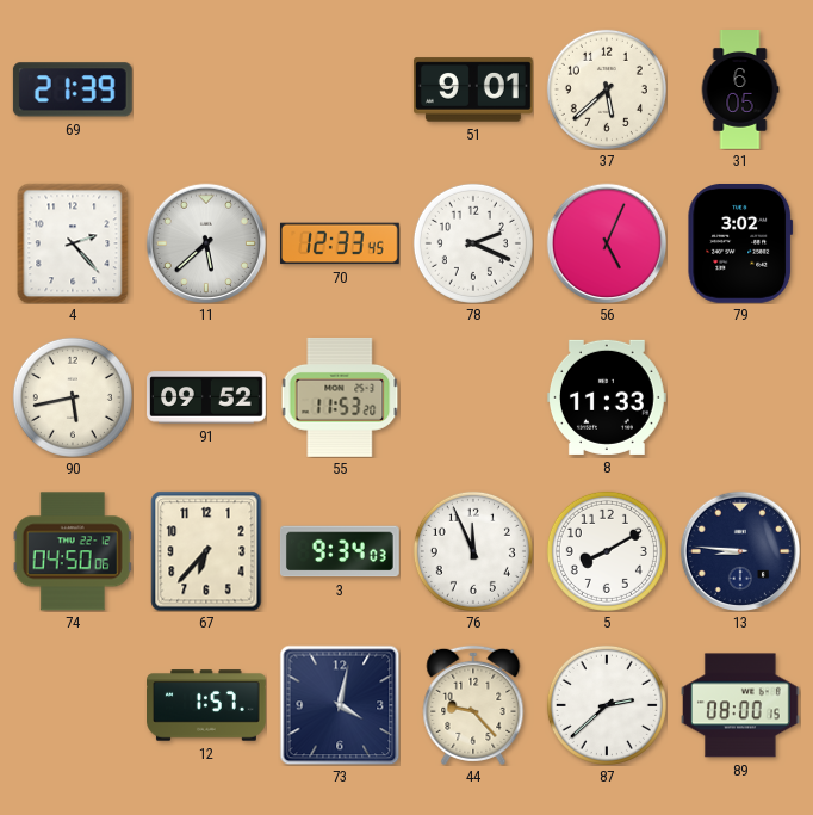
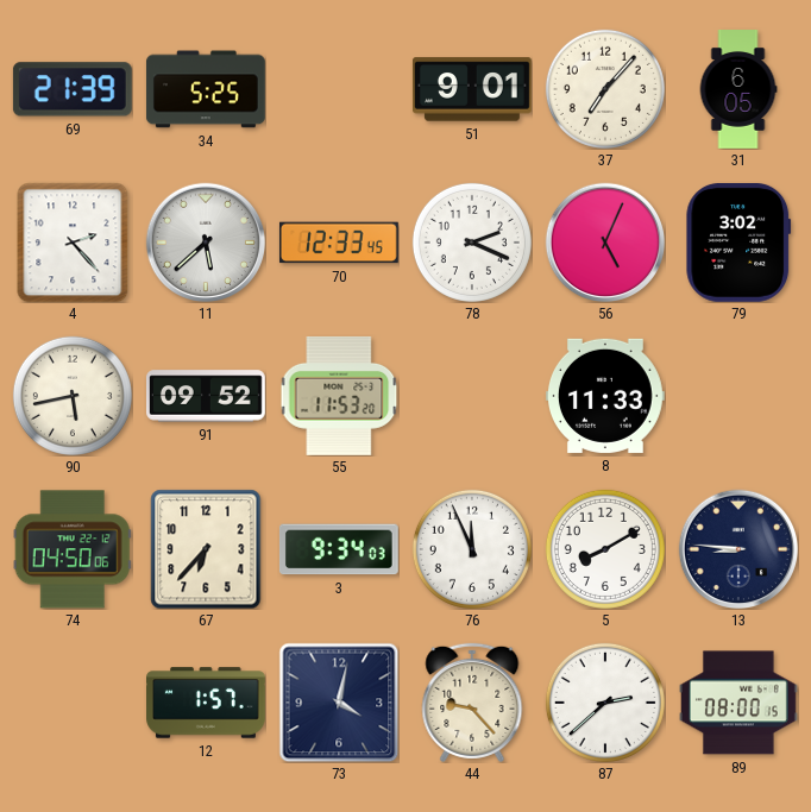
34: none -> 5:25 (206, 89)
37: 5:38 -> 7:07 (605, 89)
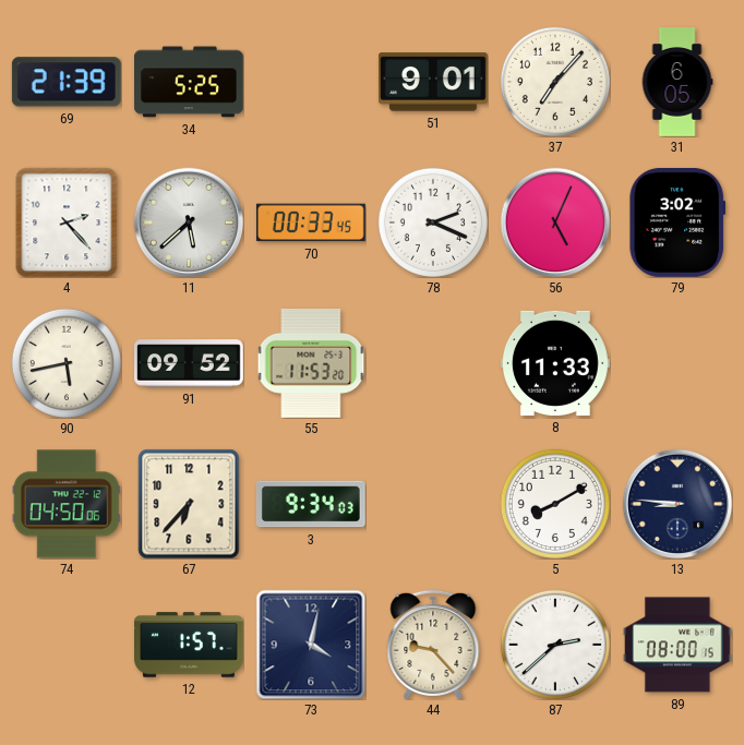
70: 12:33 -> 00:33 (311, 223)
76: 11:56 -> none (472, 549)
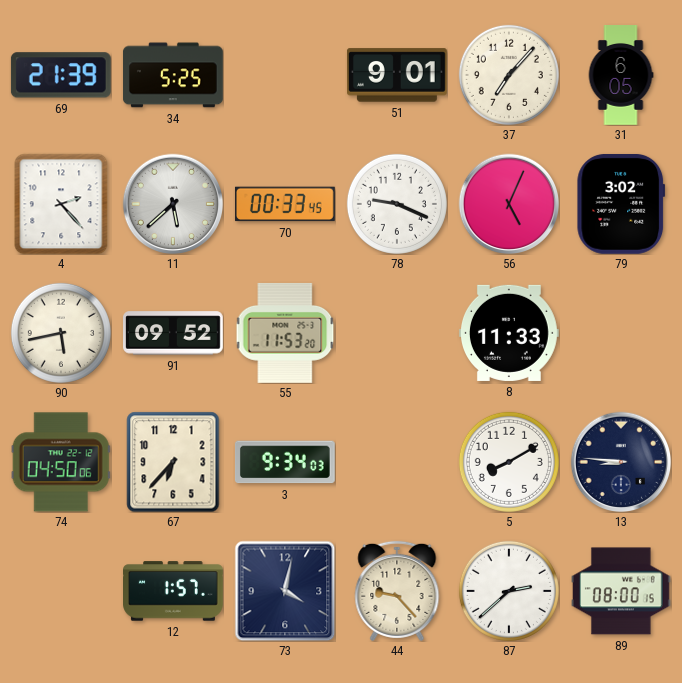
78: 2:19 -> 9:19 (397, 204)
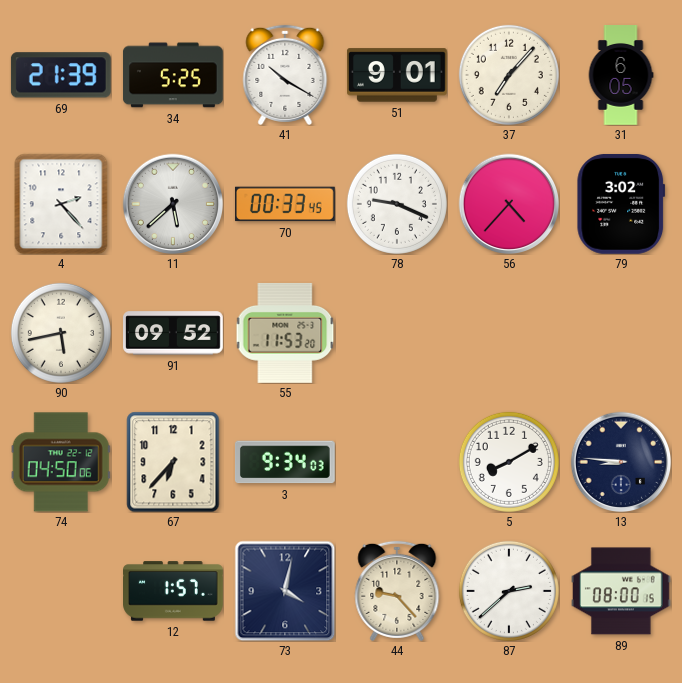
41: none -> 10:20 (285, 75)
56: 5:04 -> 4:37 (509, 204)
8: 11:33 -> none (509, 333)
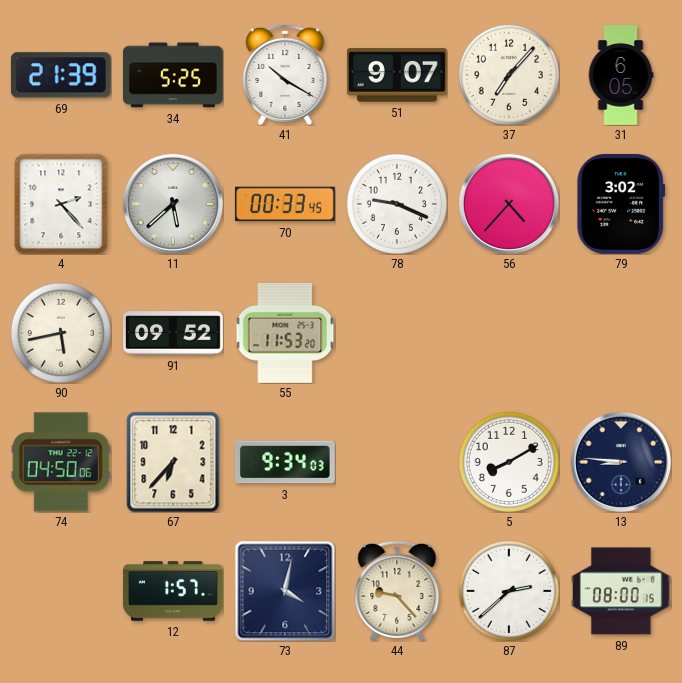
51: 9:01 -> 9:07 (397, 75)
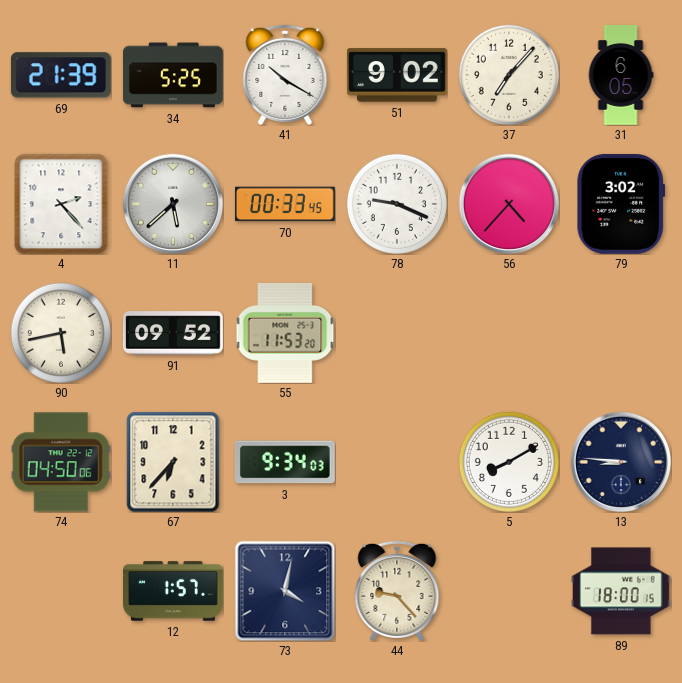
51: 9:07 -> 9:02 (397, 75)
87: 2:38 -> none (509, 591)
89: 08:00 -> 18:00 (621, 591)
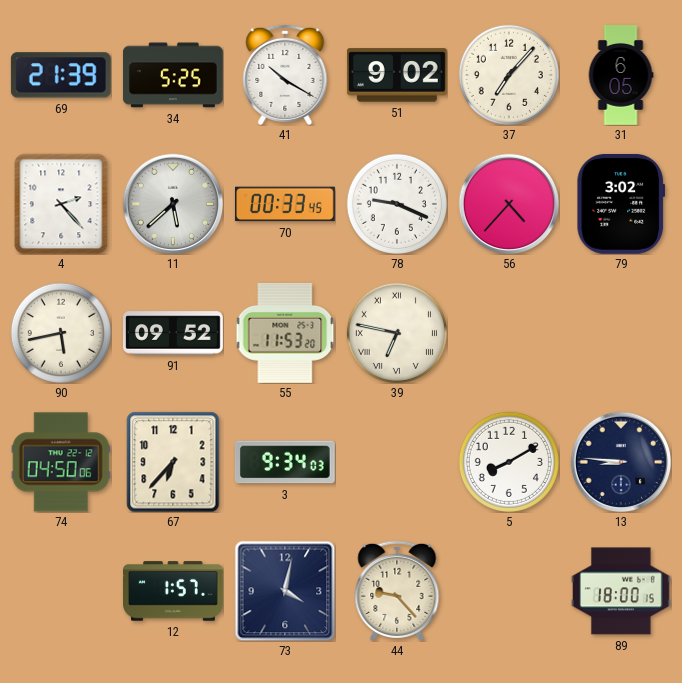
39: none -> 6:47 (397, 333)
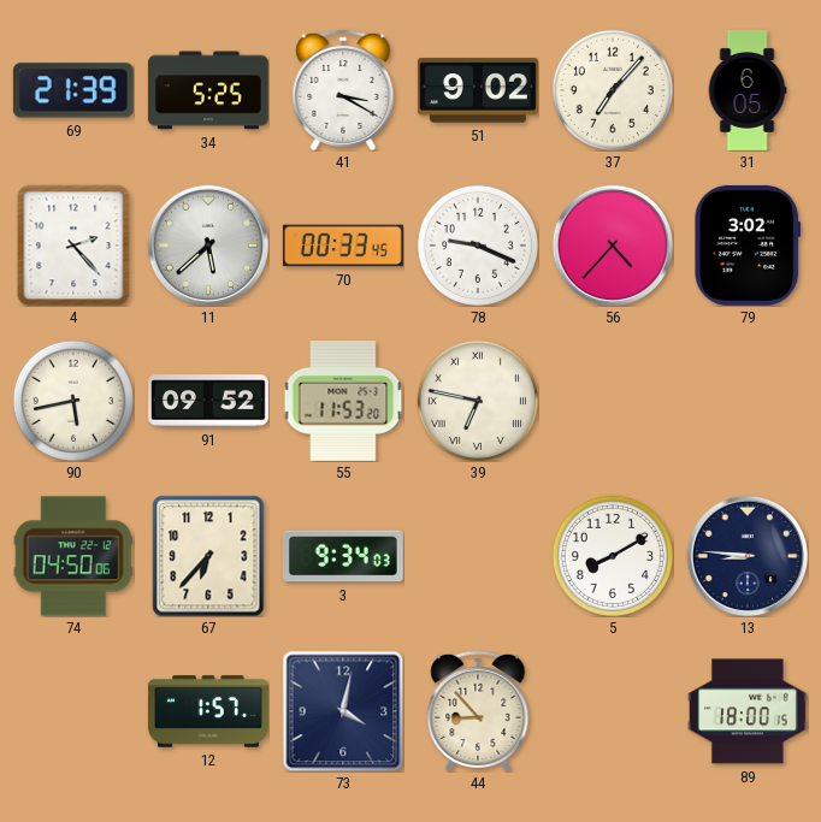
41: 10:20 -> 3:20 (343, 90)
44: 9:23 -> 8:53 (478, 711)
